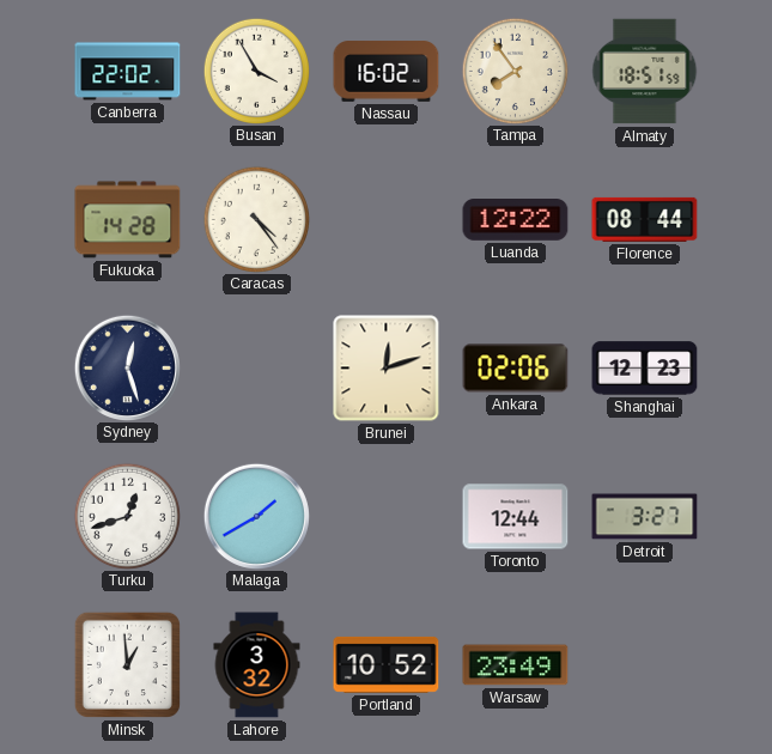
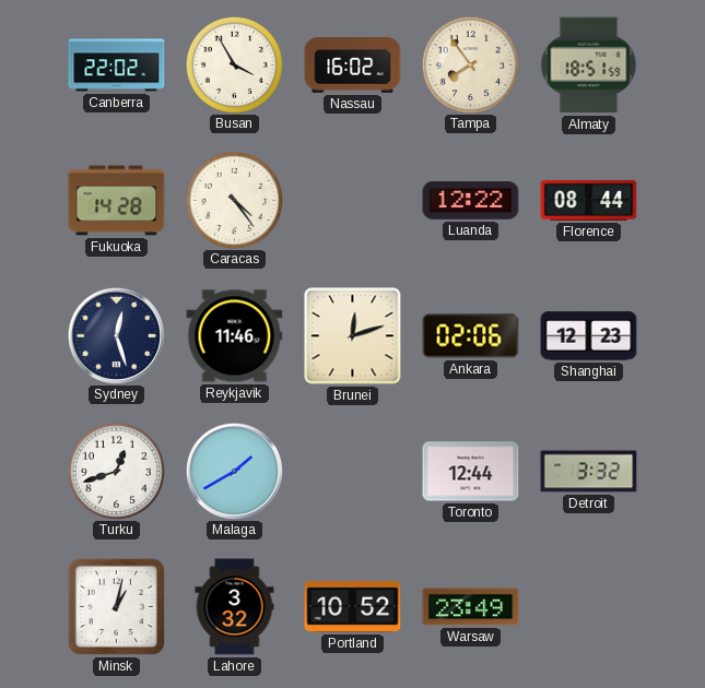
Reykjavik: none -> 11:46 (235, 336)
Detroit: 3:27 -> 3:32 (589, 472)
Minsk: 12:59 -> 1:02 (116, 606)
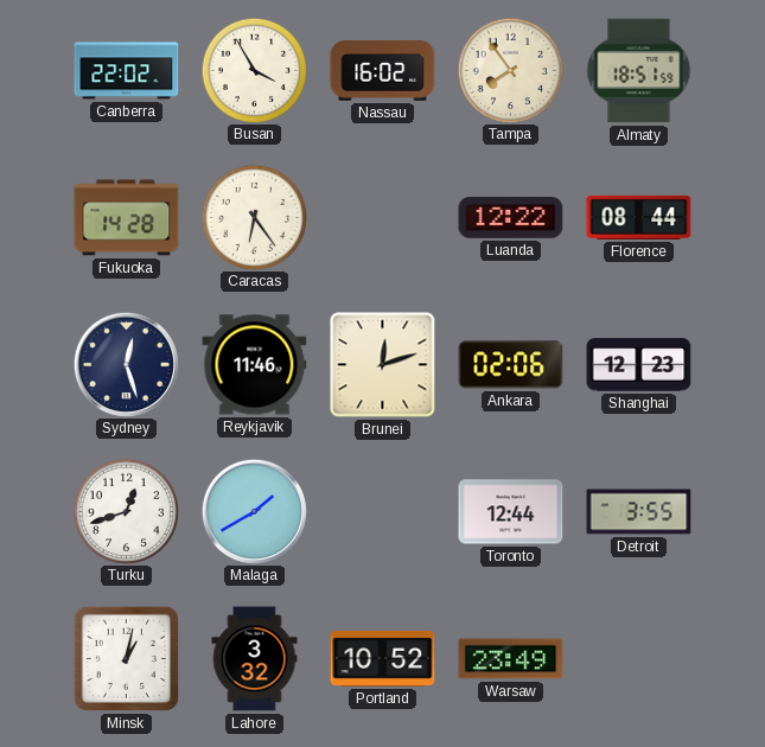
Caracas: 4:24 -> 6:24 (254, 217)
Detroit: 3:32 -> 3:55 (639, 512)
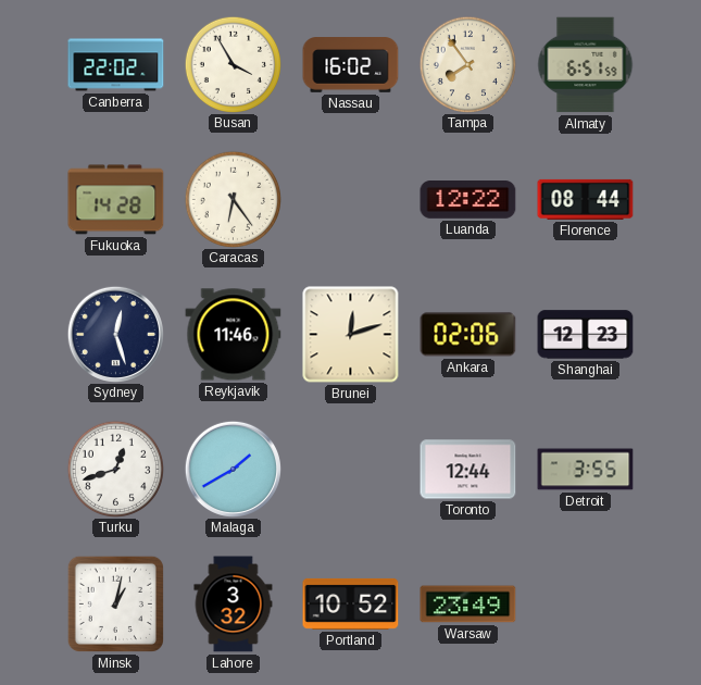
Almaty: 18:51 -> 6:51 (586, 65)
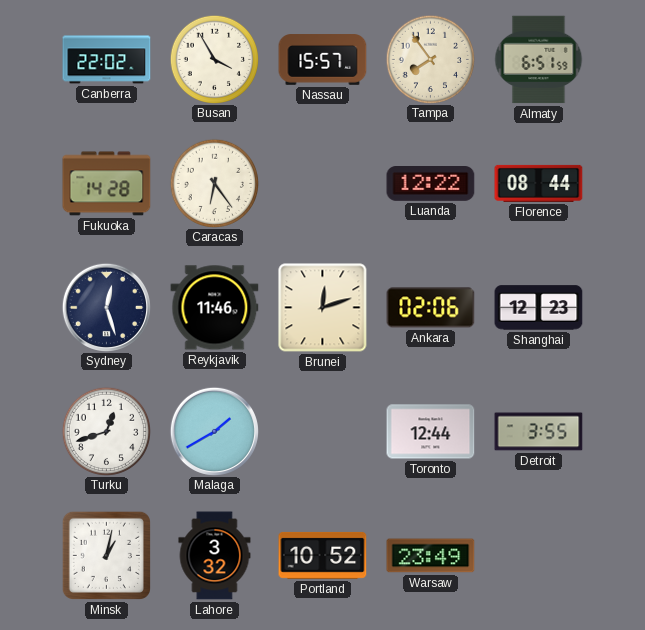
Nassau: 16:02 -> 15:57 (323, 60)
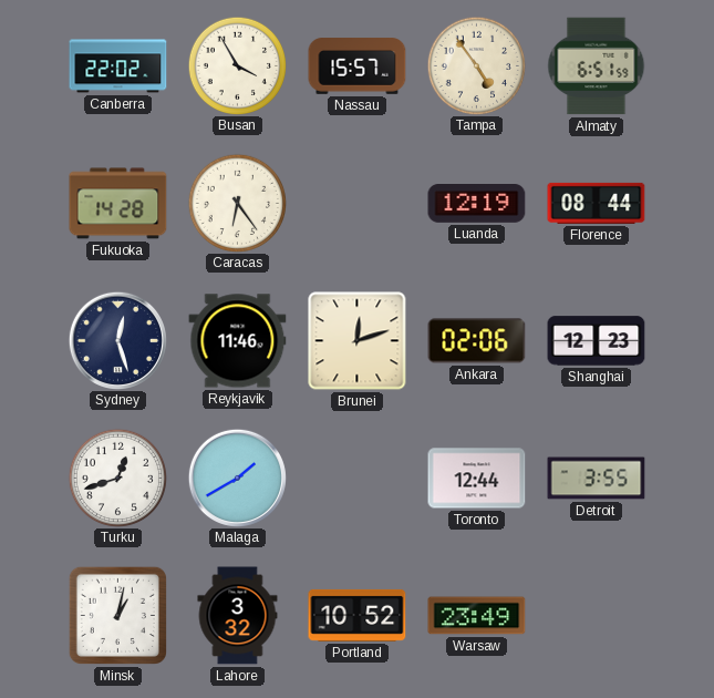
Tampa: 7:54 -> 4:54 (476, 65)
Luanda: 12:22 -> 12:19 (477, 204)
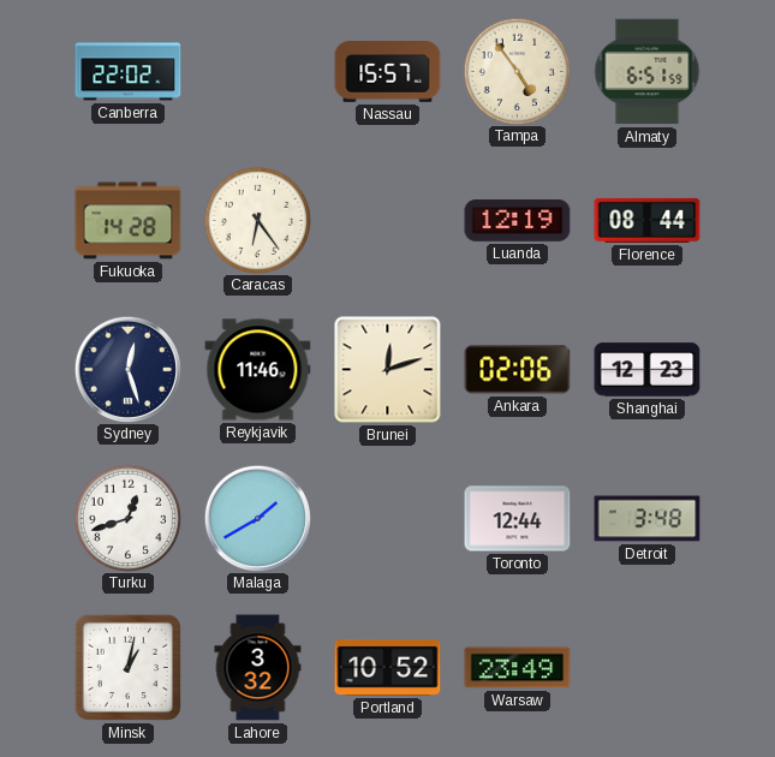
Busan: 3:55 -> none (237, 65)
Detroit: 3:55 -> 3:48 (648, 519)
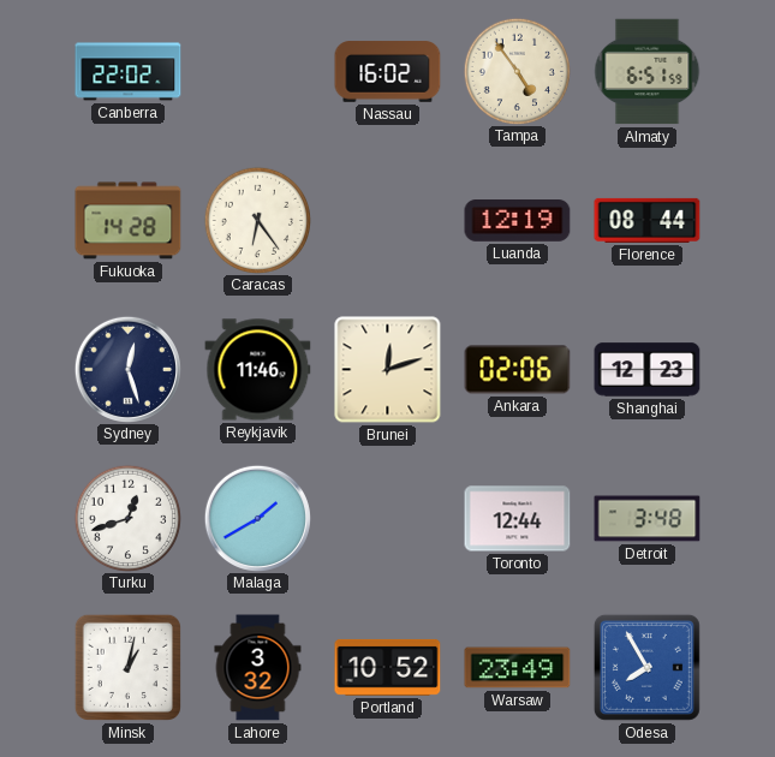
Nassau: 15:57 -> 16:02 (388, 72)
Odesa: none -> 7:55 (646, 667)
